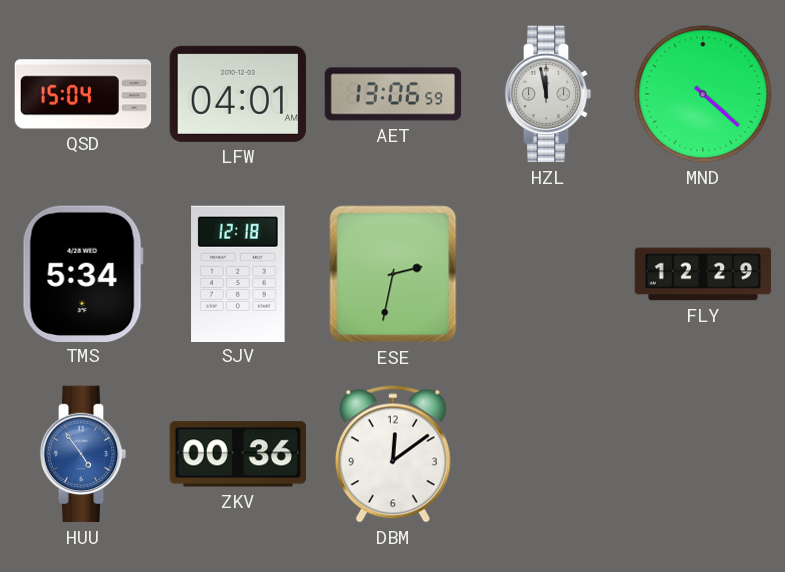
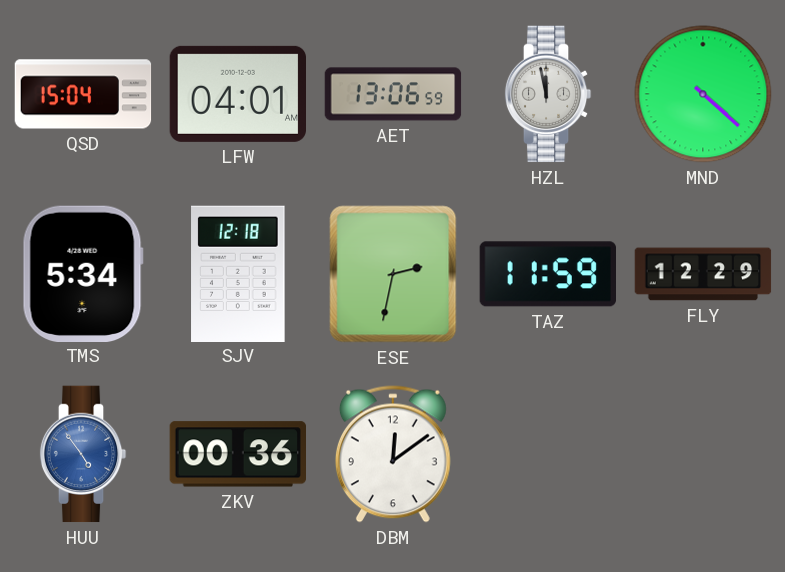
TAZ: none -> 11:59 (547, 274)
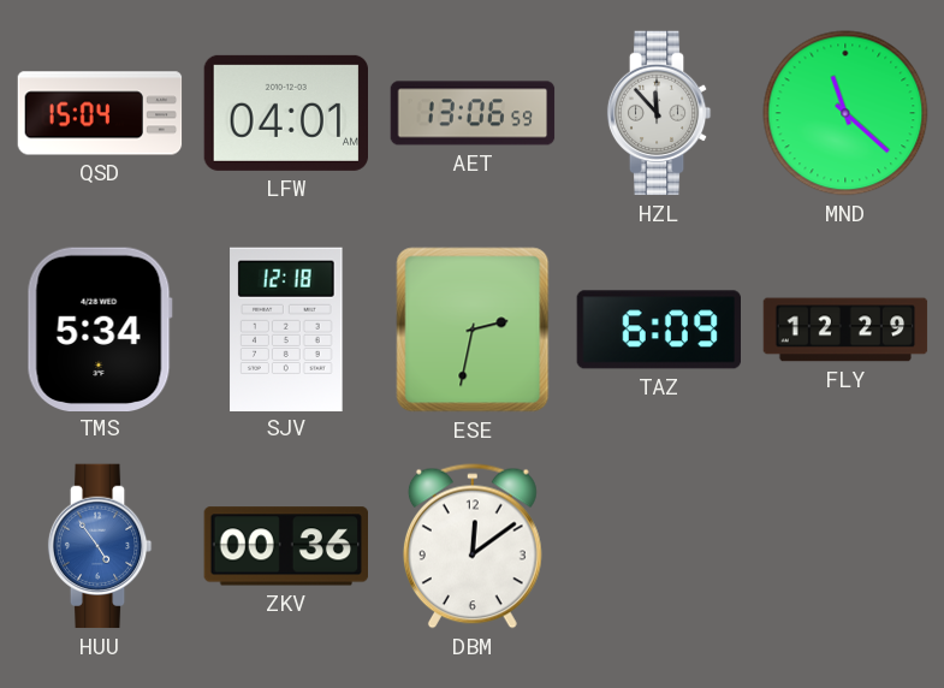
HZL: 11:58 -> 11:53 (659, 113)
MND: 4:22 -> 11:22 (845, 113)
TAZ: 11:59 -> 6:09 (658, 330)
